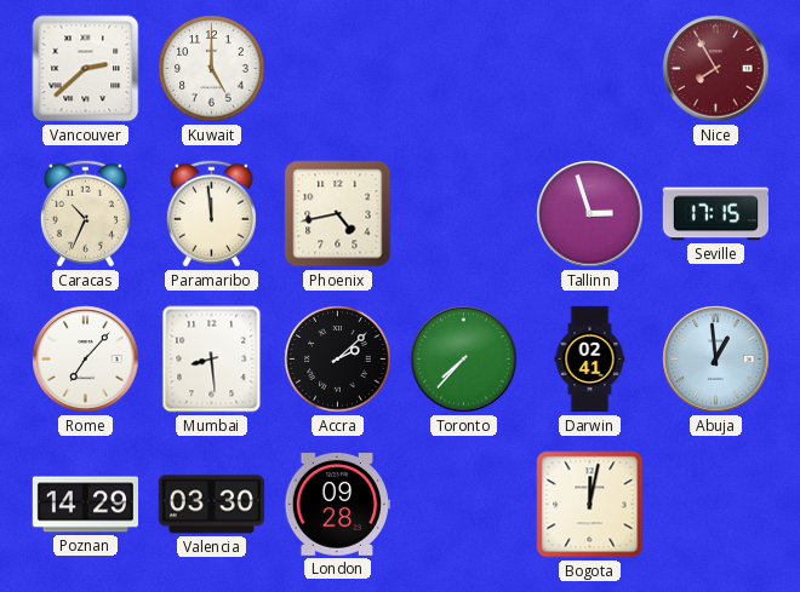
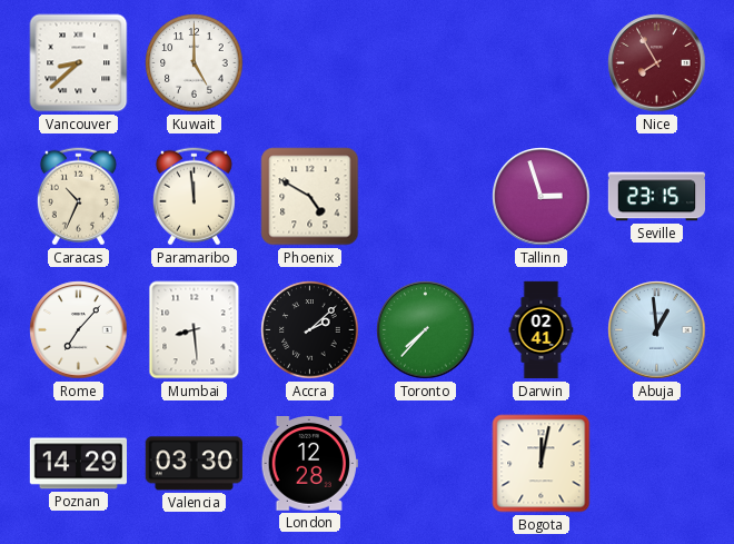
Vancouver: 2:38 -> 8:38 (79, 63)
Phoenix: 4:43 -> 4:50 (310, 197)
Seville: 17:15 -> 23:15 (656, 197)
London: 09:28 -> 12:28 (309, 464)
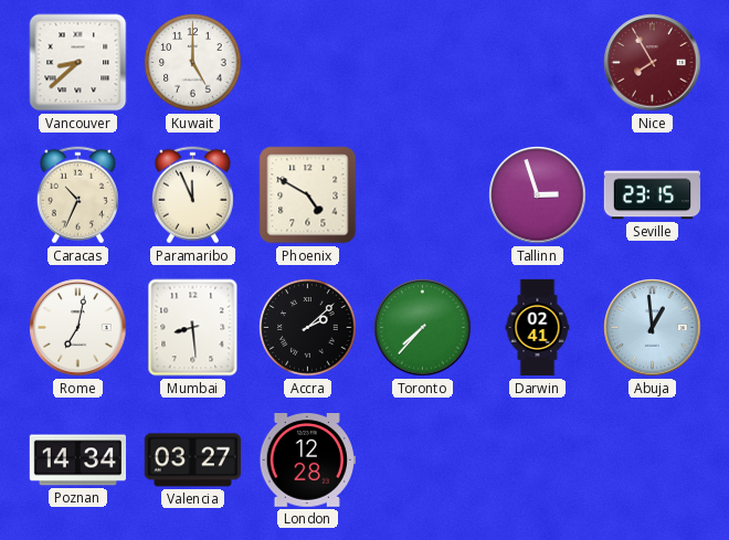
Paramaribo: 11:59 -> 11:56 (192, 195)
Rome: 7:07 -> 7:02 (78, 328)
Poznan: 14:29 -> 14:34 (77, 460)
Valencia: 03:30 -> 03:27 (192, 460)
Bogota: 12:02 -> none (542, 464)
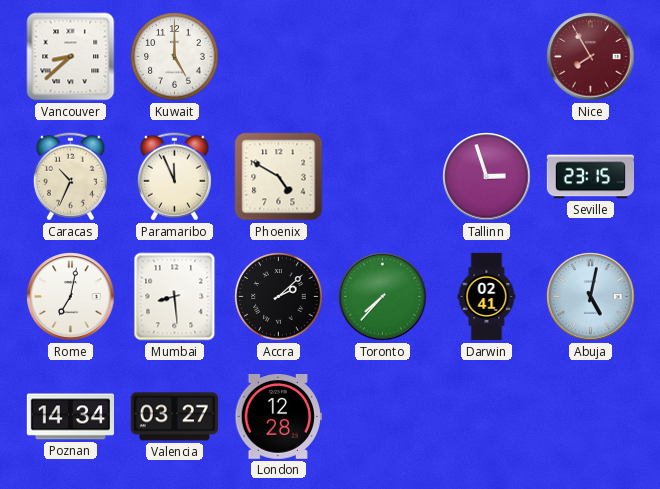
Abuja: 12:59 -> 5:02 (591, 297)
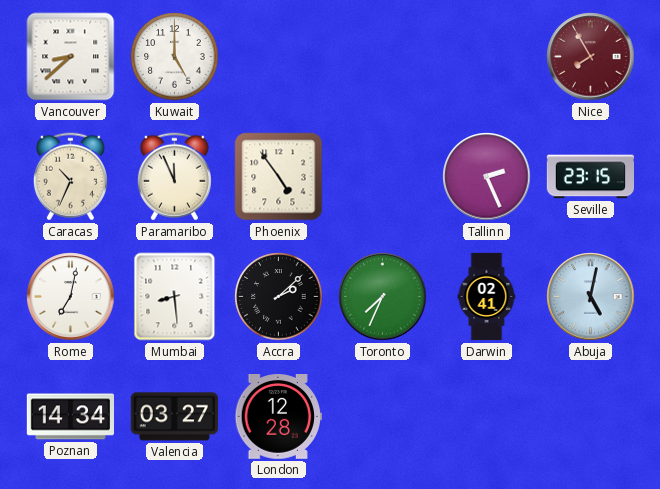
Phoenix: 4:50 -> 4:54 (279, 177)
Tallinn: 2:57 -> 2:26 (487, 177)
Toronto: 7:37 -> 7:34 (383, 297)
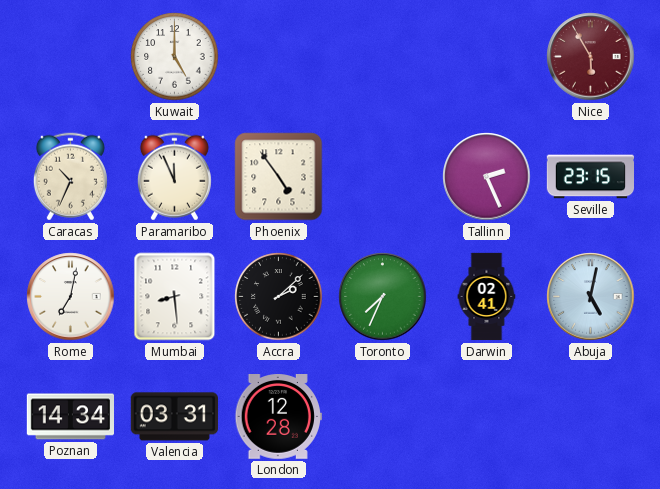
Vancouver: 8:38 -> none (71, 57)
Nice: 7:55 -> 5:55 (591, 57)
Valencia: 03:27 -> 03:31 (174, 417)
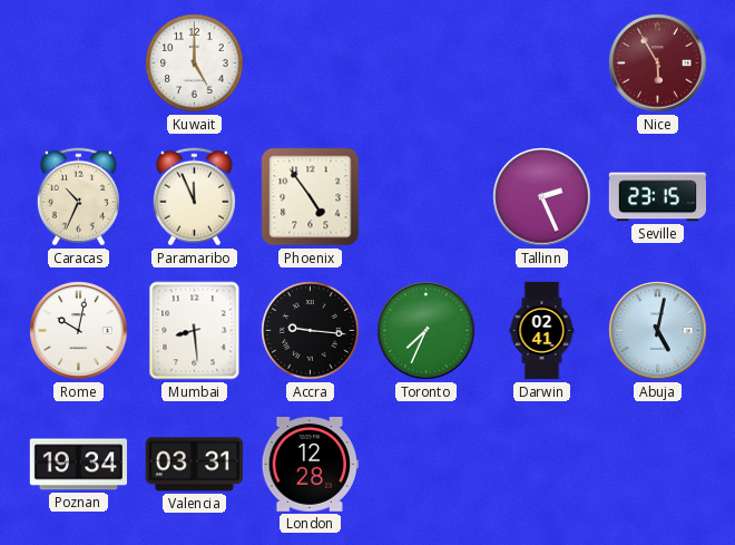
Rome: 7:02 -> 10:02 (79, 331)
Accra: 2:08 -> 9:16 (311, 331)
Poznan: 14:34 -> 19:34 (78, 465)
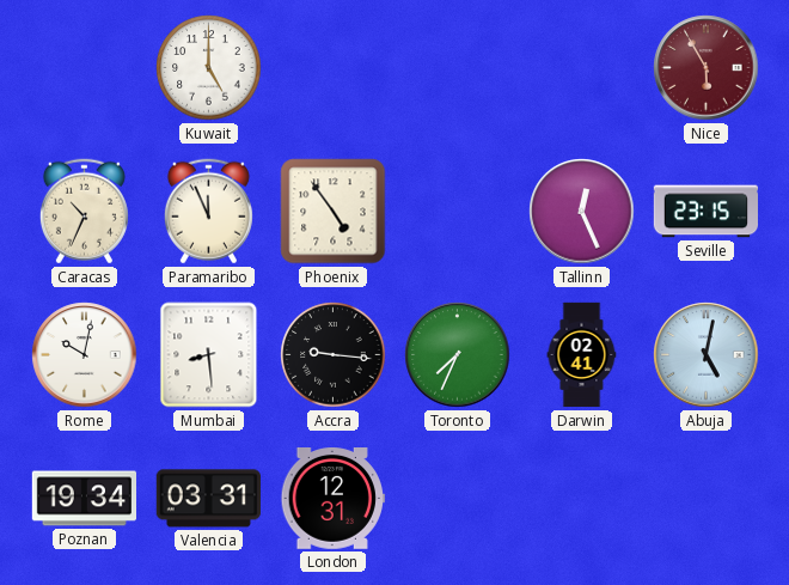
Tallinn: 2:26 -> 12:26 (582, 212)
London: 12:28 -> 12:31 (332, 499)
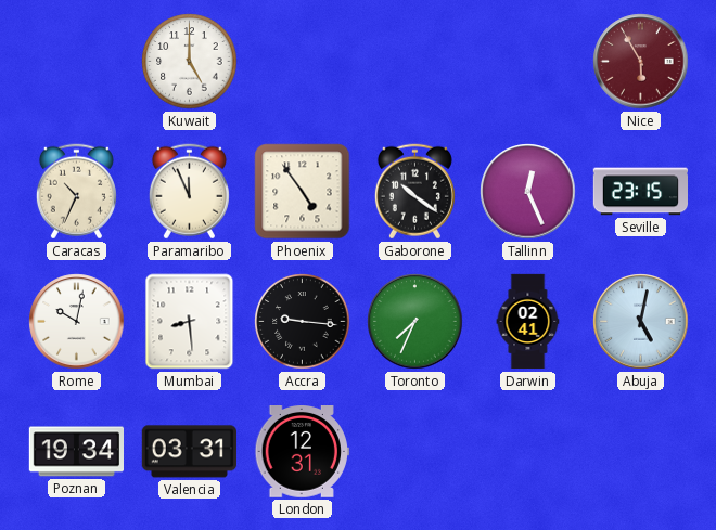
Gaborone: none -> 10:21 (414, 192)
